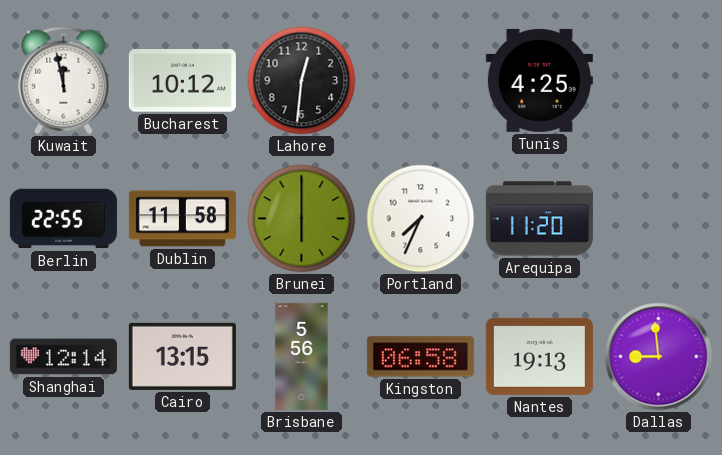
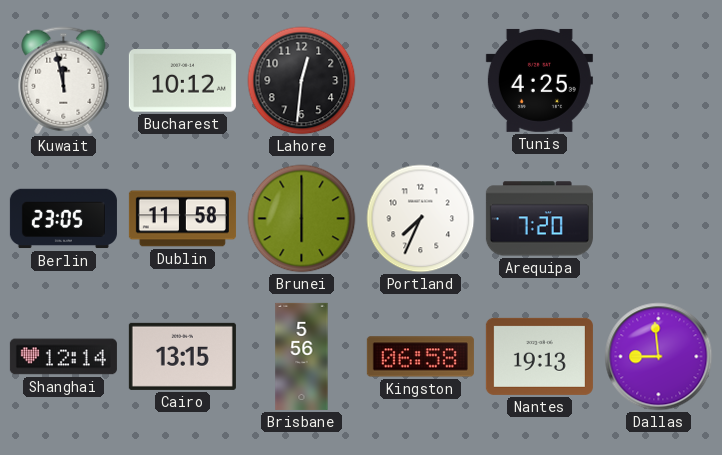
Berlin: 22:55 -> 23:05 (63, 219)
Arequipa: 11:20 -> 7:20 (539, 219)
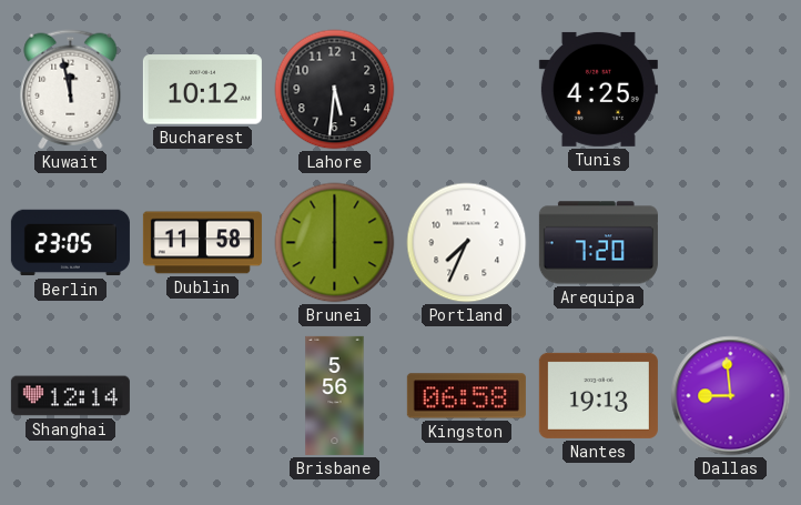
Lahore: 12:31 -> 5:31 (335, 90)
Cairo: 13:15 -> none (182, 356)
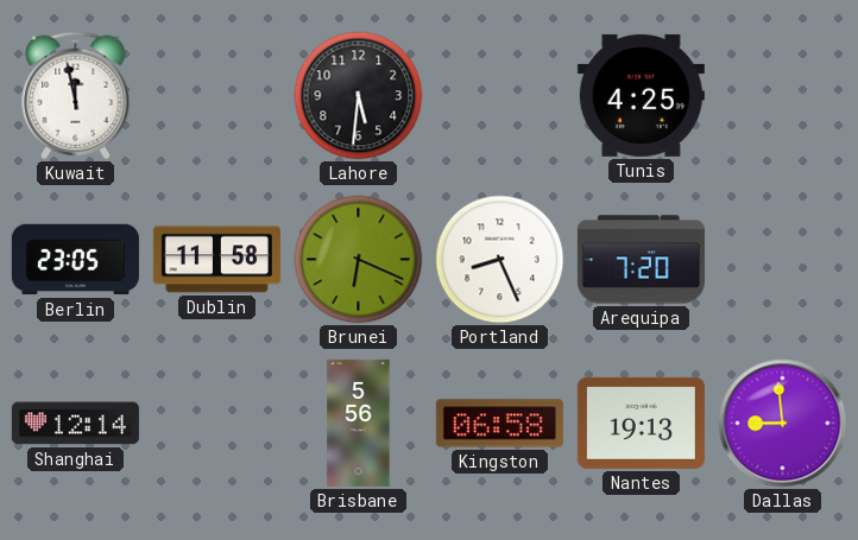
Bucharest: 10:12 -> none (202, 90)
Brunei: 6:00 -> 6:19 (359, 260)
Portland: 7:34 -> 8:26 (500, 260)
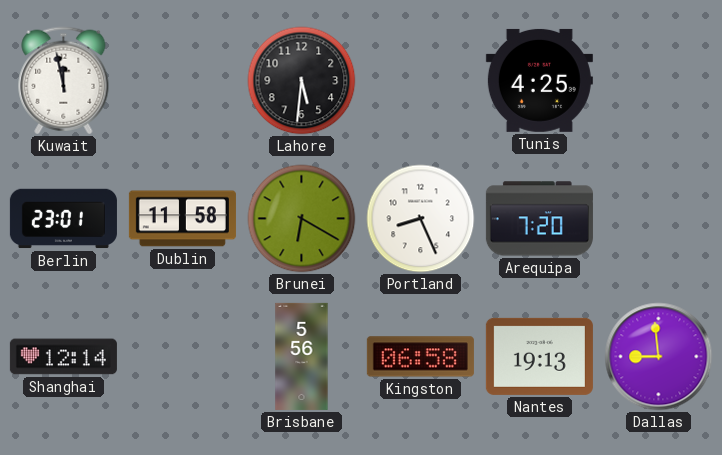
Berlin: 23:05 -> 23:01 (63, 219)
Brunei: 6:19 -> 6:20 (302, 219)
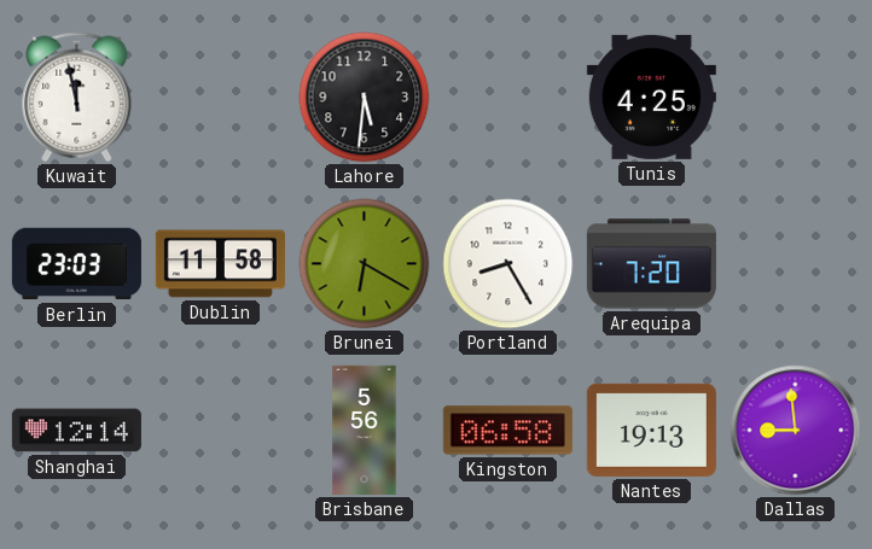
Berlin: 23:01 -> 23:03 (76, 264)
Portland: 8:26 -> 8:25 (508, 264)
